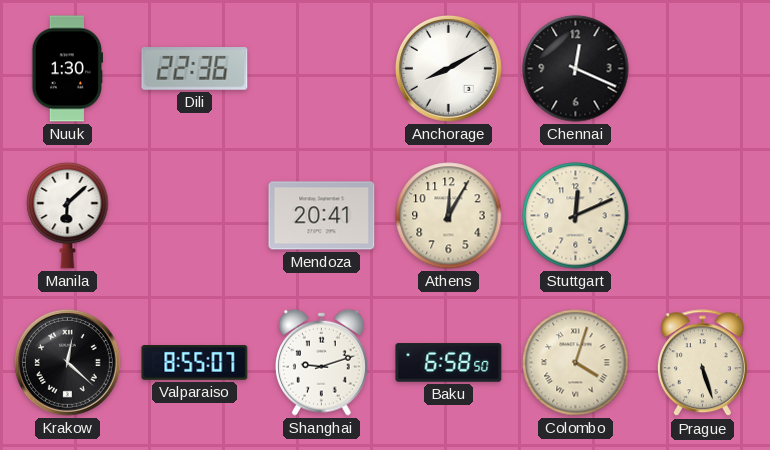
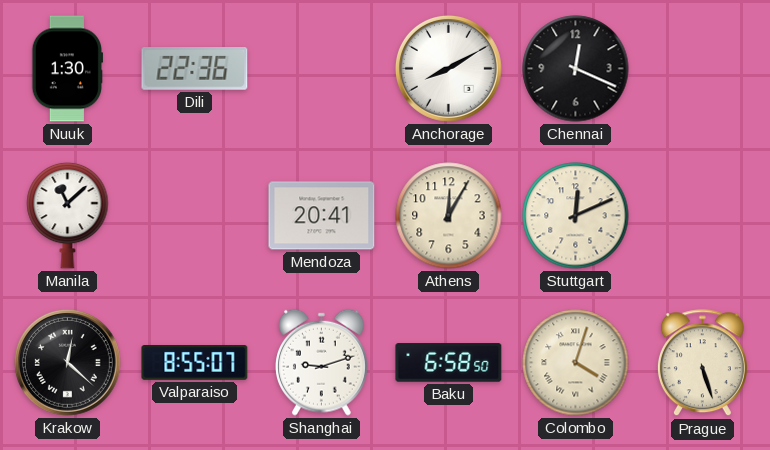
Manila: 6:08 -> 11:08 (68, 215)
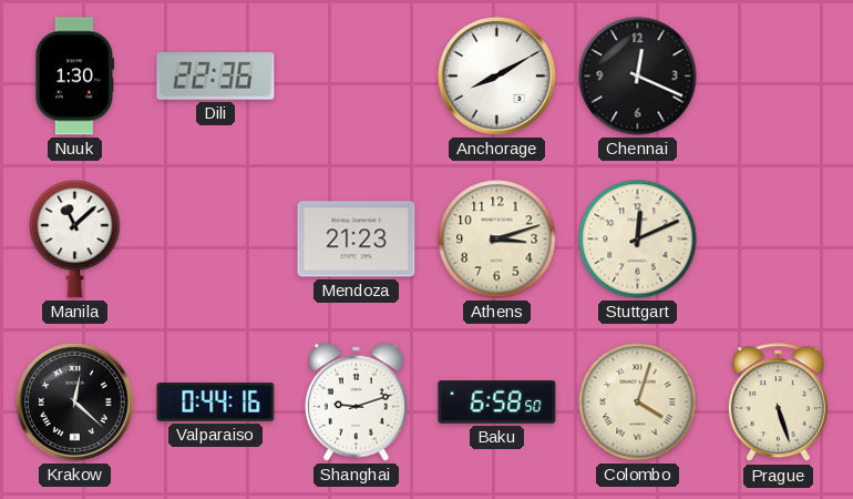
Mendoza: 20:41 -> 21:23 (357, 240)
Athens: 12:05 -> 3:12 (497, 240)
Valparaiso: 8:55 -> 0:44 (216, 403)
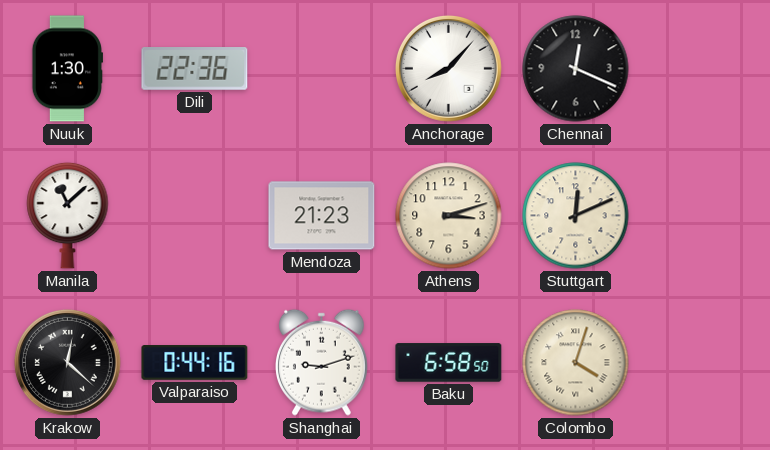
Anchorage: 8:10 -> 8:07 (448, 68)
Prague: 5:27 -> none (778, 403)
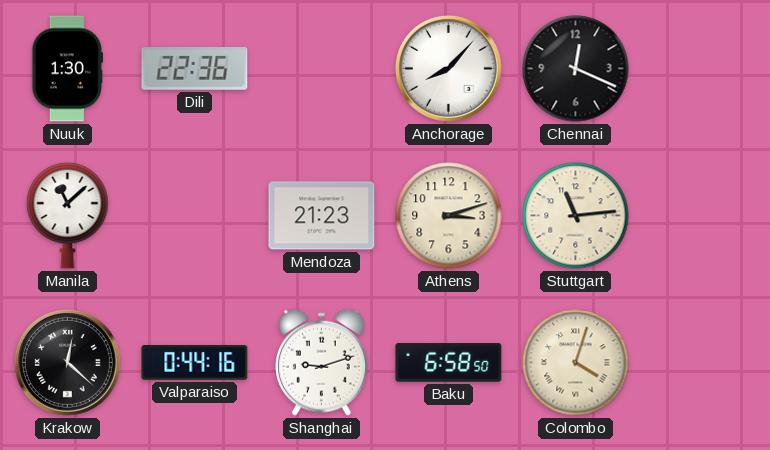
Stuttgart: 12:11 -> 11:14 (576, 216)
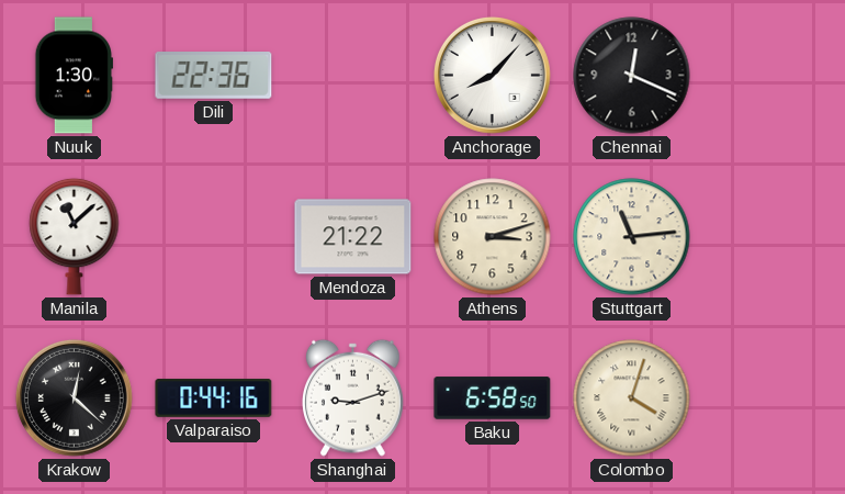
Mendoza: 21:23 -> 21:22 (353, 237)
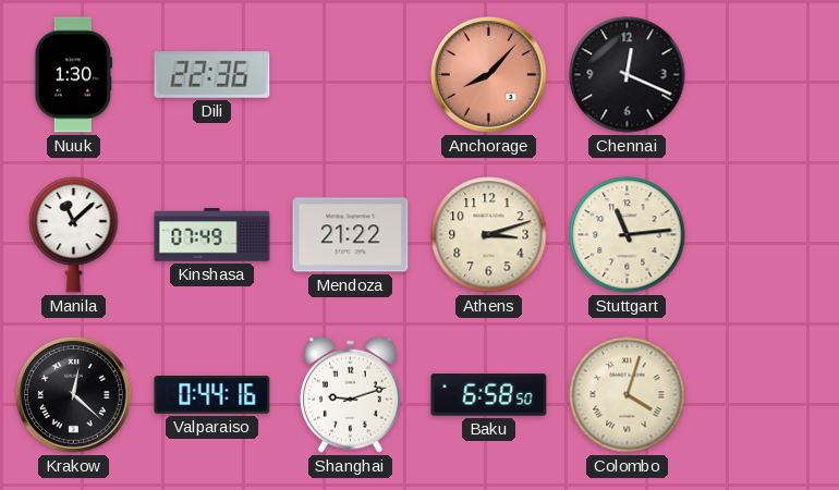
Anchorage dial: white -> salmon (488, 74)
Kinshasa: none -> 07:49 (212, 235)
